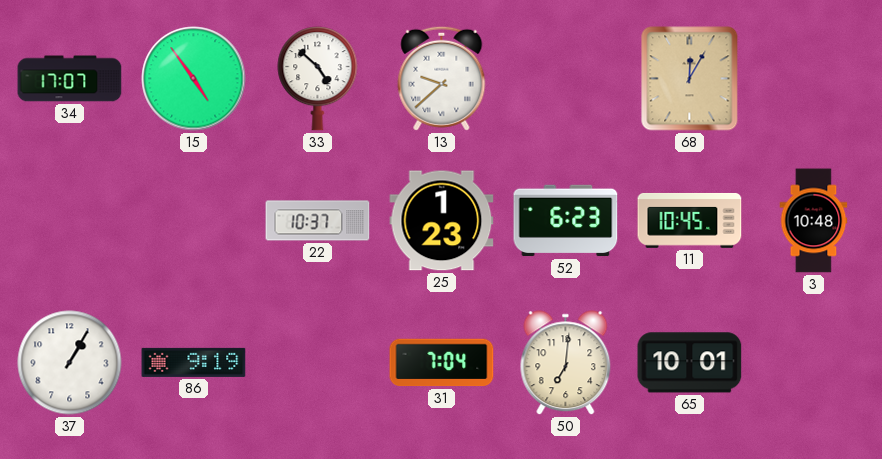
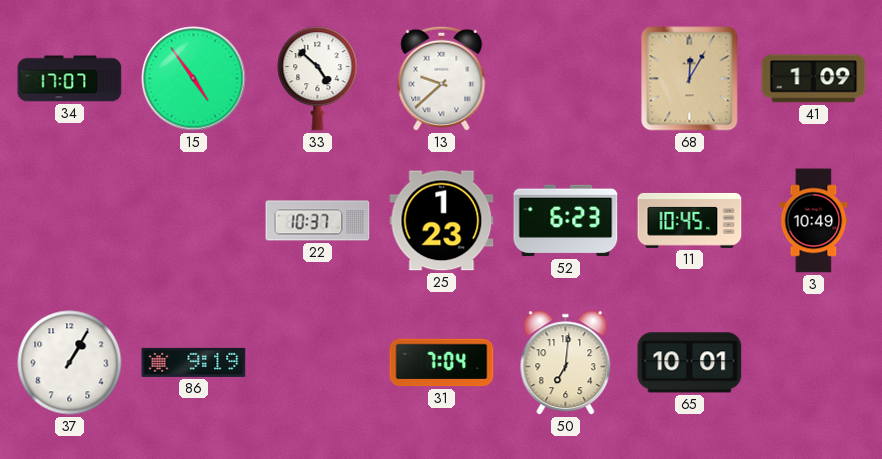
41: none -> 1:09 (814, 79)
3: 10:48 -> 10:49 (814, 221)
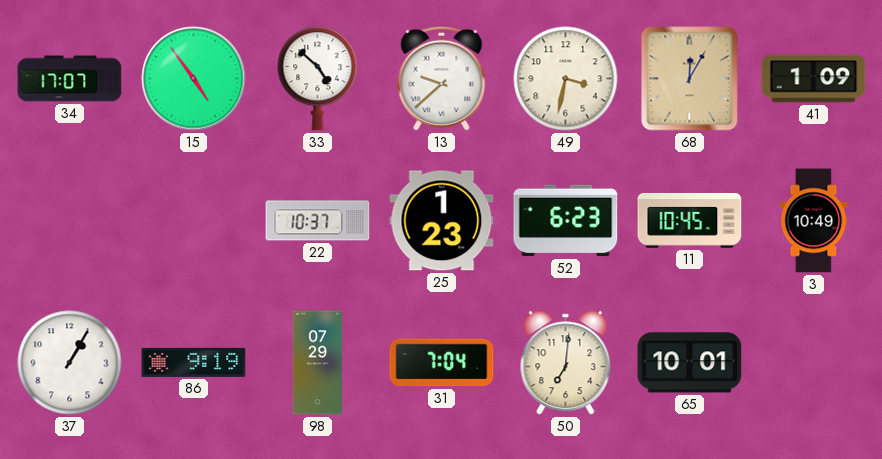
49: none -> 3:32 (566, 79)
98: none -> 07:29 (317, 363)
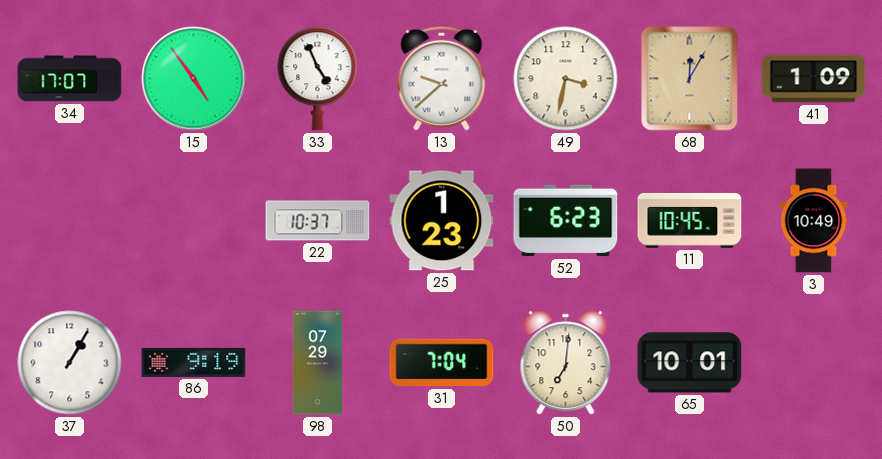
33: 4:52 -> 4:56 (318, 79)
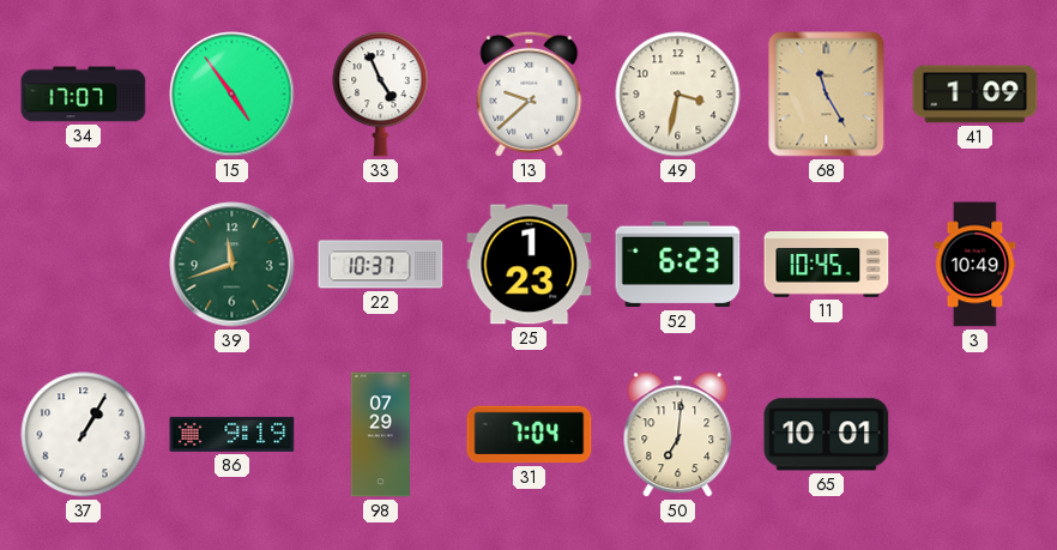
68: 12:05 -> 11:25 (827, 95)
39: none -> 11:42 (232, 265)
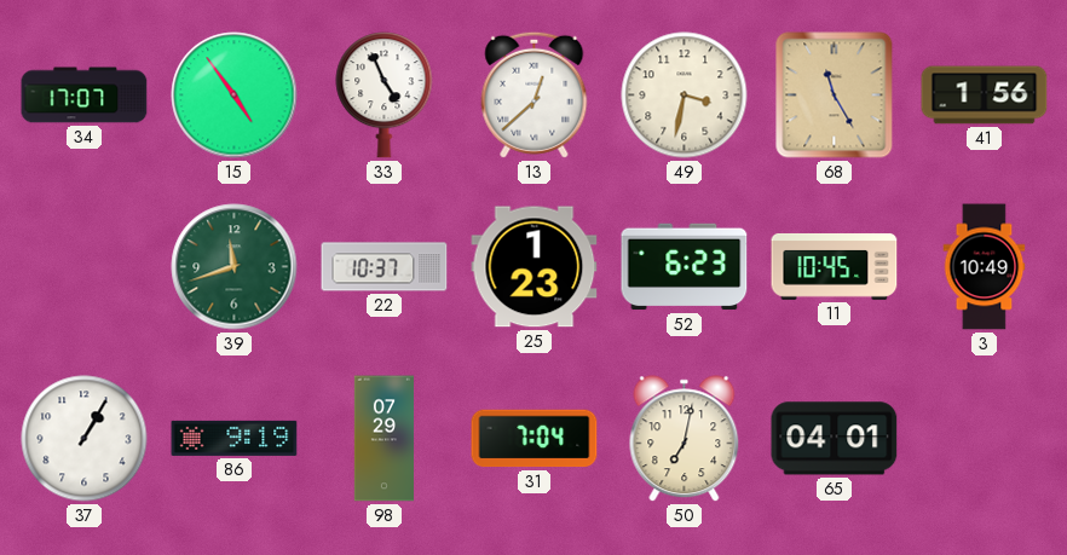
13: 9:38 -> 12:38 (535, 94)
41: 1:09 -> 1:56 (985, 96)
50: 7:01 -> 7:02 (685, 439)
65: 10:01 -> 04:01 (835, 439)
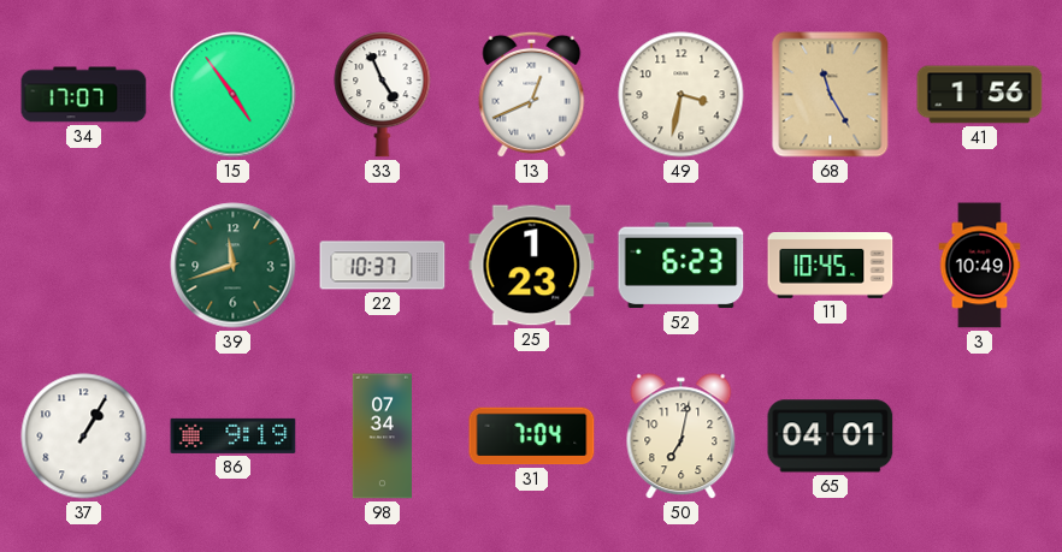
13: 12:38 -> 12:41 (532, 94)
98: 07:29 -> 07:34 (382, 437)
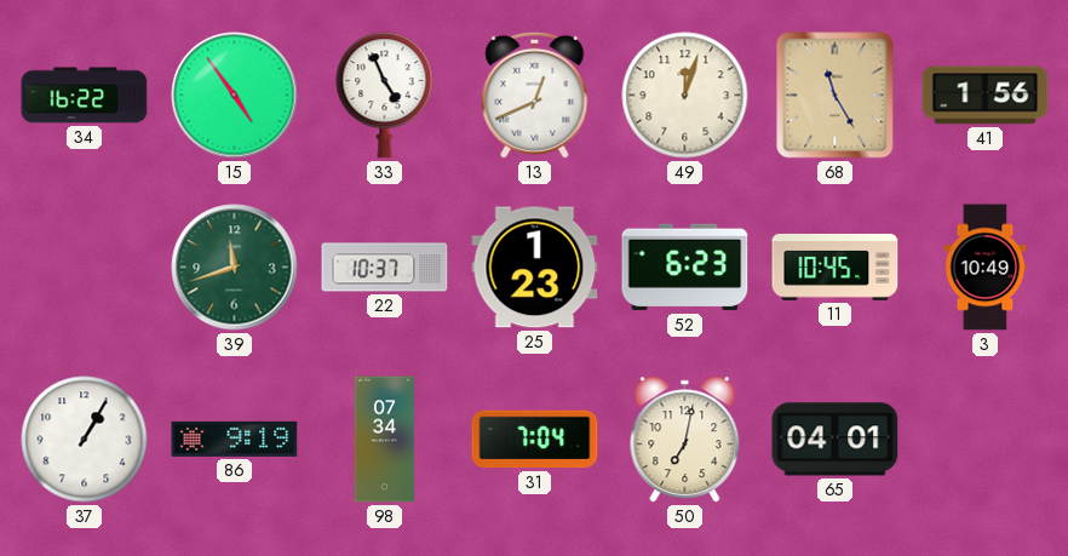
34: 17:07 -> 16:22 (85, 96)
49: 3:32 -> 12:03 (685, 96)
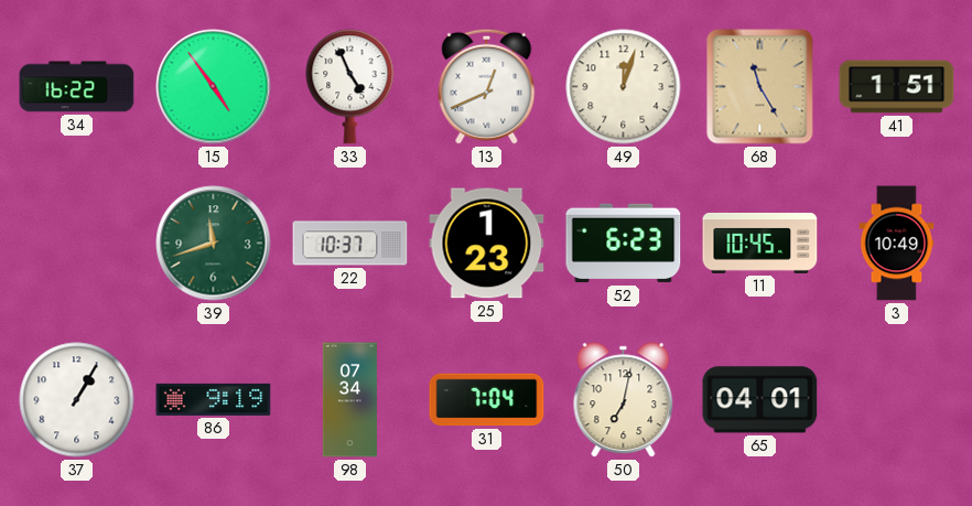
41: 1:56 -> 1:51 (897, 87)
